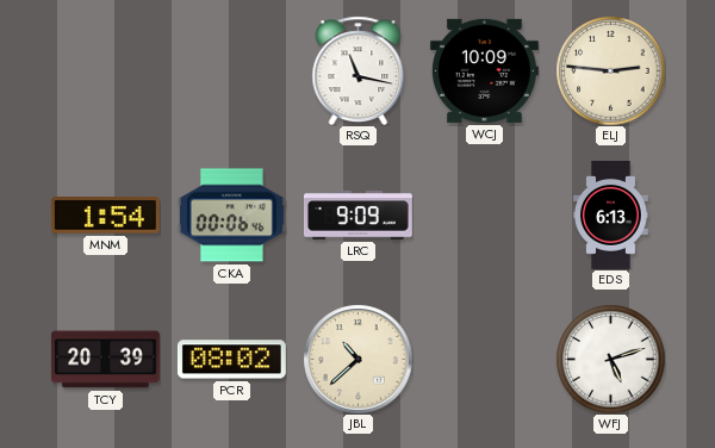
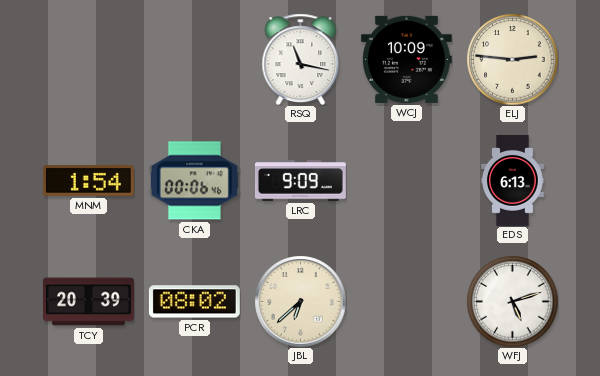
JBL: 10:38 -> 6:38 (300, 301)
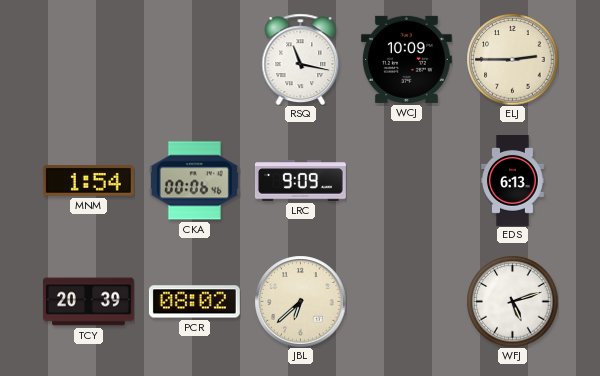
ELJ: 2:46 -> 2:45 (512, 59)
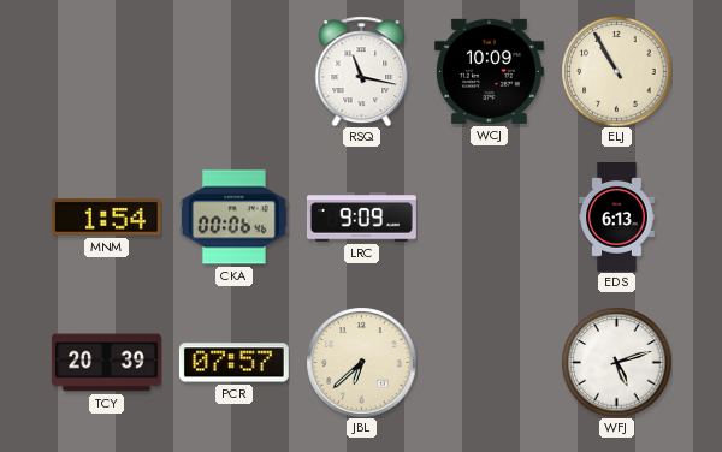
ELJ: 2:45 -> 10:55 (616, 71)
PCR: 08:02 -> 07:57 (233, 363)
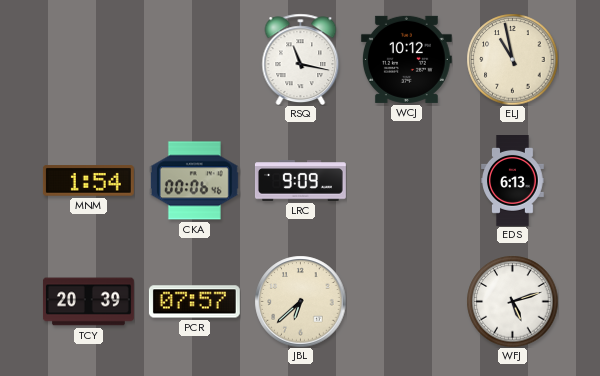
WCJ: 10:09 -> 10:12 (406, 59)
ELJ: 10:55 -> 10:58 (512, 59)
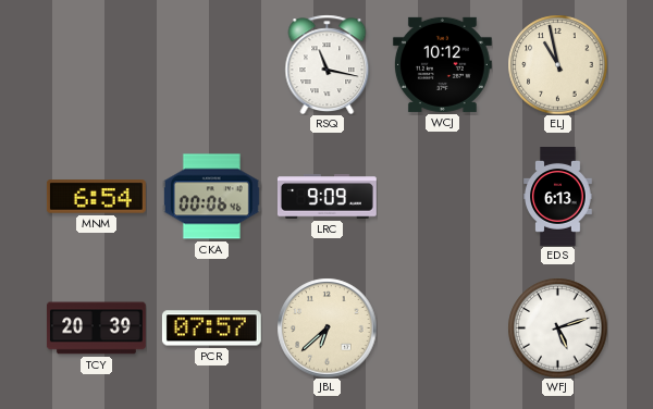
MNM: 1:54 -> 6:54 (96, 197)
